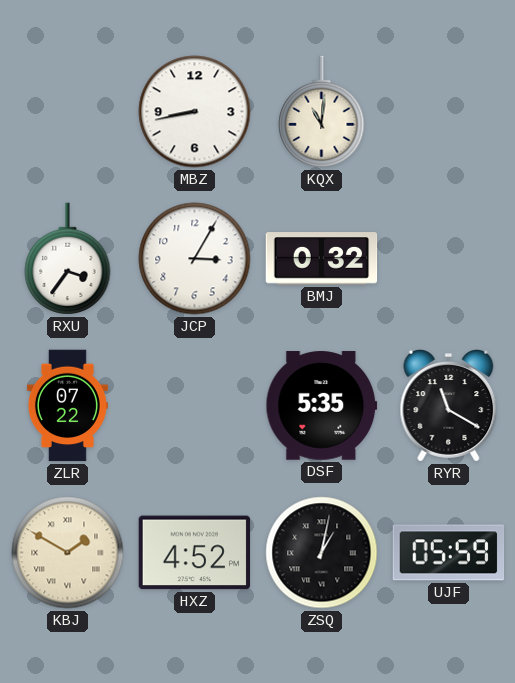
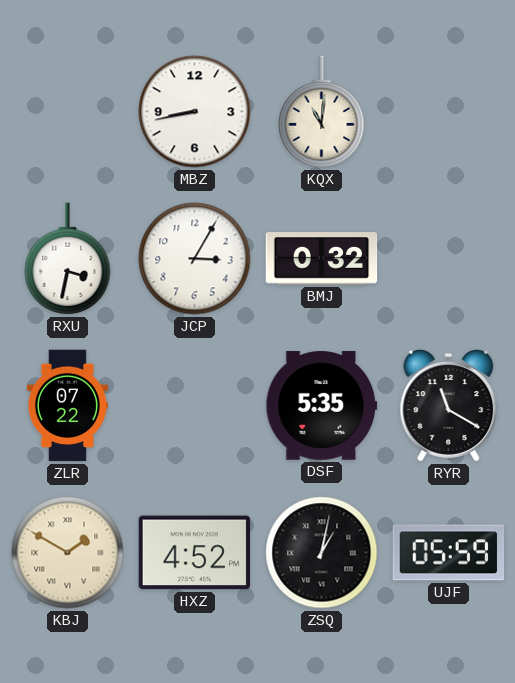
RXU: 3:36 -> 3:32 (68, 259)
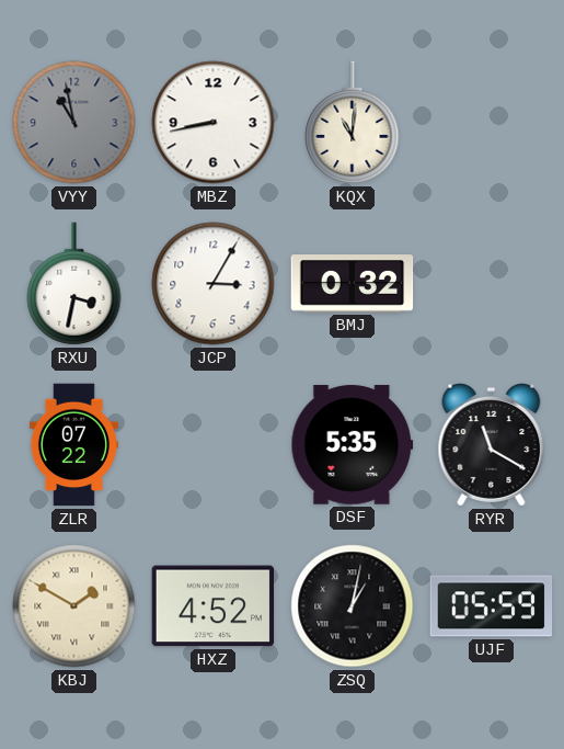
VYY: none -> 10:58 (74, 123)
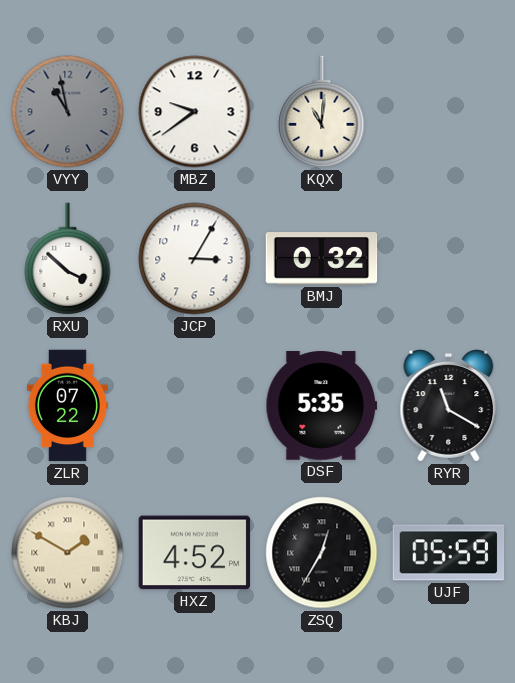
MBZ: 8:43 -> 9:39 (195, 112)
RXU: 3:32 -> 3:52 (68, 259)
ZSQ: 1:02 -> 12:35 (322, 553)
